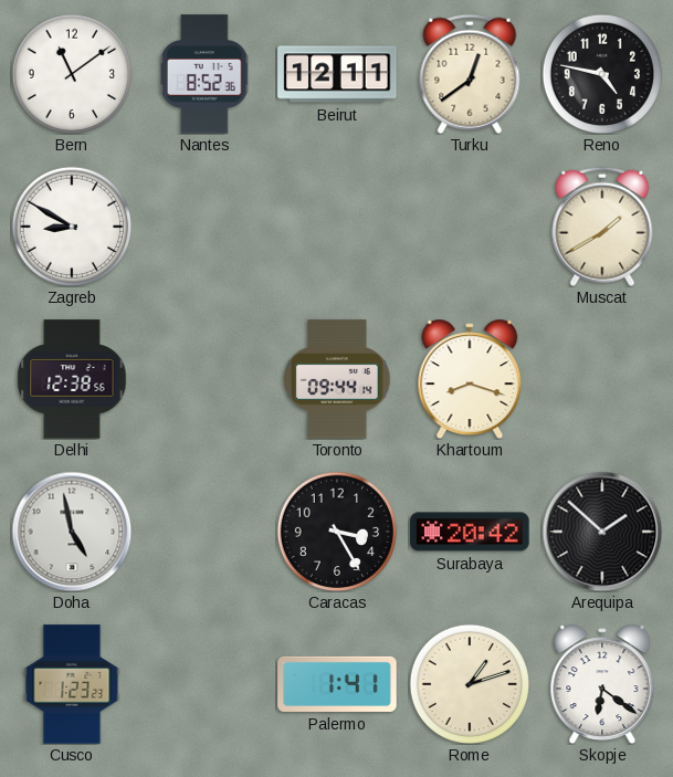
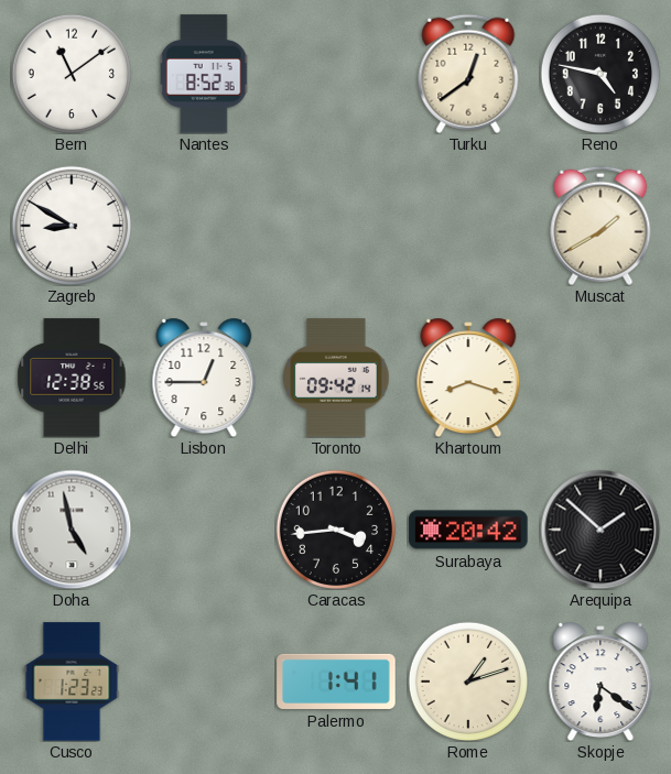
Beirut: 12:11 -> none (337, 74)
Lisbon: none -> 12:45 (204, 378)
Toronto: 09:44 -> 09:42 (336, 378)
Caracas: 3:25 -> 3:44 (335, 528)
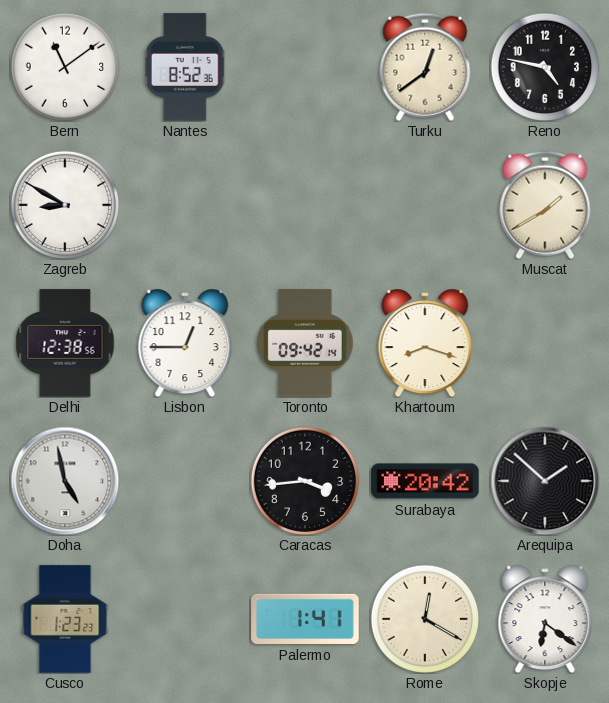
Rome: 1:12 -> 12:20 (424, 618)
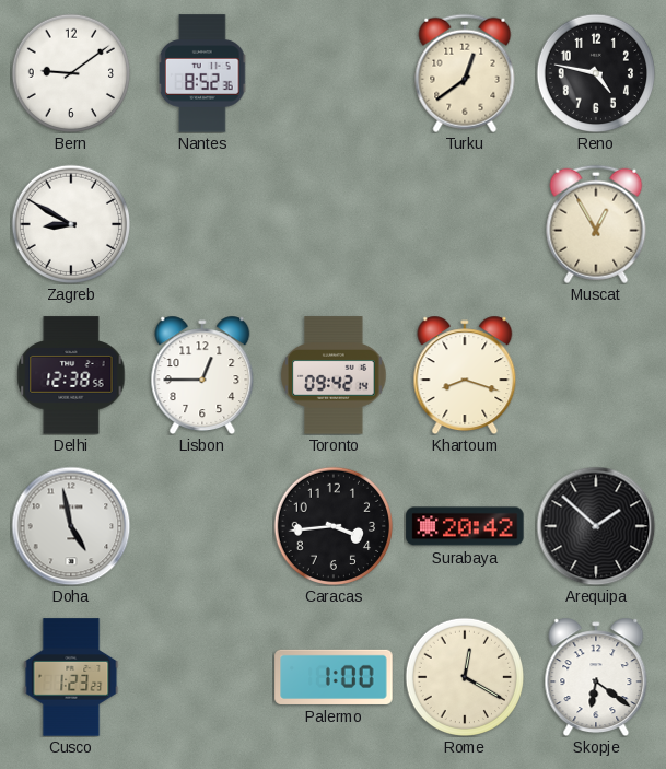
Bern: 11:09 -> 9:09 (70, 72)
Muscat: 1:40 -> 12:55 (596, 224)
Palermo: 1:41 -> 1:00 (334, 677)
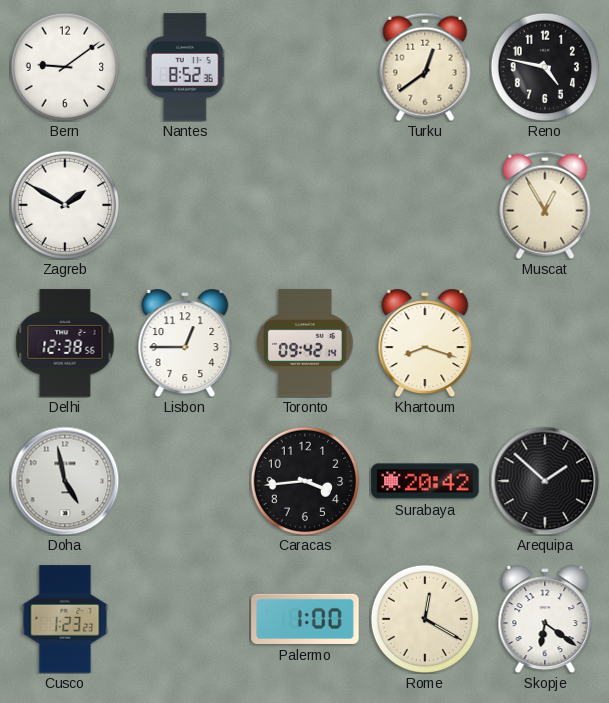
Zagreb: 8:50 -> 1:50 (64, 204)
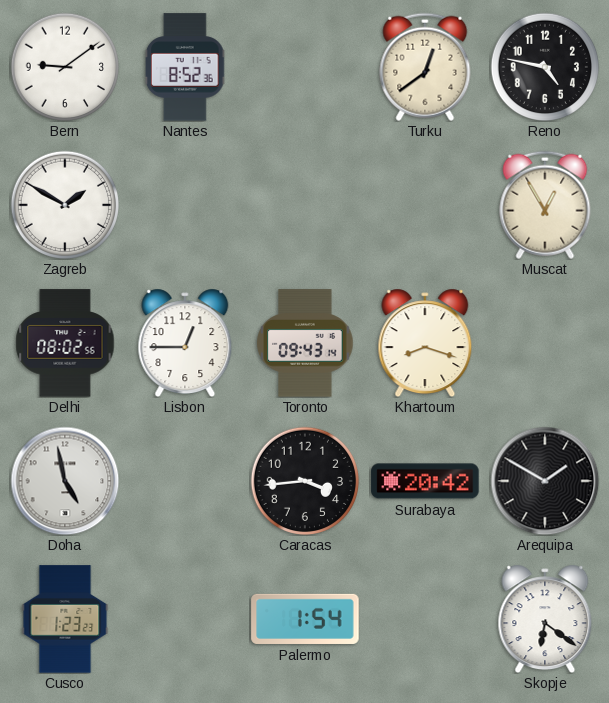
Delhi: 12:38 -> 08:02 (65, 343)
Toronto: 09:42 -> 09:43 (305, 343)
Arequipa: 1:52 -> 1:50 (545, 481)
Palermo: 1:00 -> 1:54 (305, 619)
Rome: 12:20 -> none (424, 618)
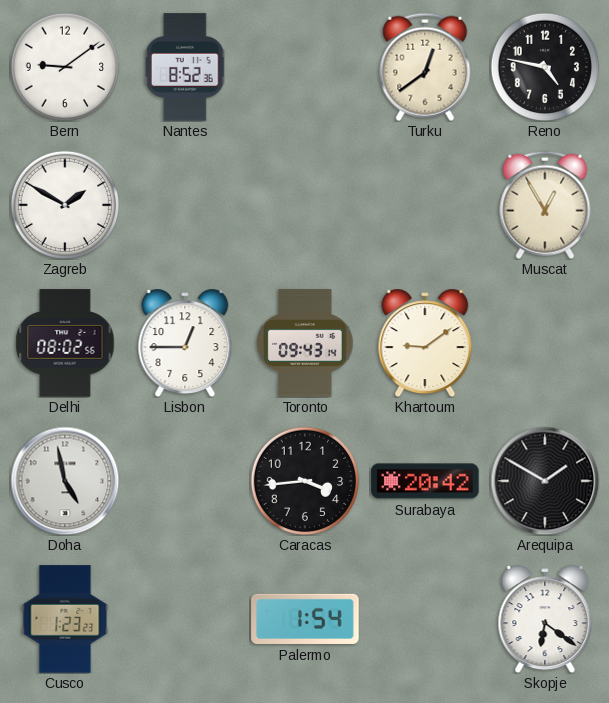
Khartoum: 8:18 -> 9:09 (425, 343)
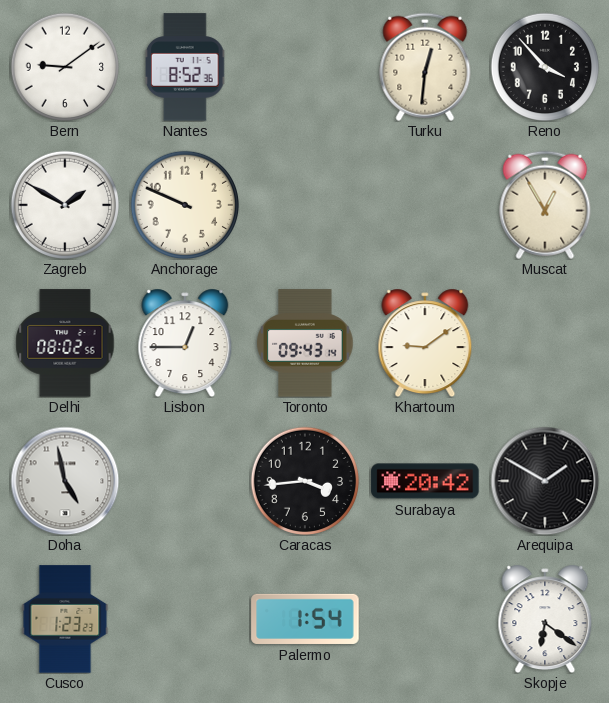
Turku: 12:39 -> 12:31 (425, 67)
Reno: 4:47 -> 3:53 (544, 66)
Anchorage: none -> 9:49 (184, 204)
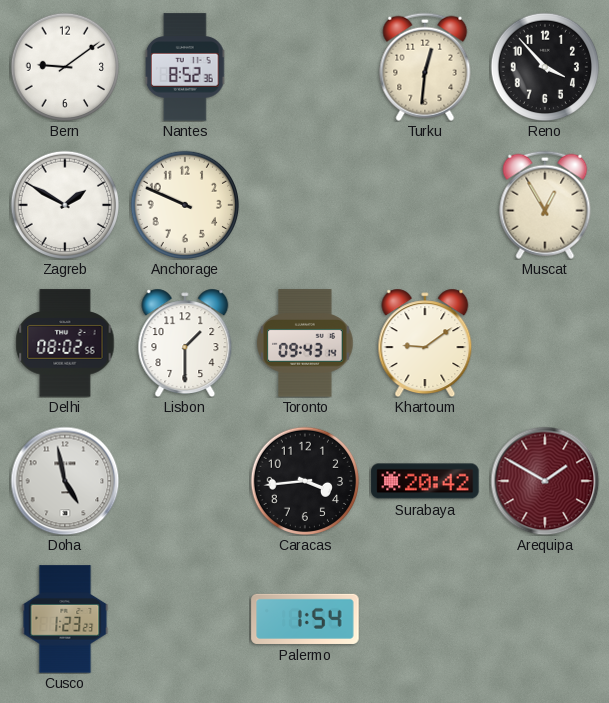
Lisbon: 12:45 -> 1:30 (185, 343)
Arequipa dial: black -> burgundy (545, 481)
Skopje: 6:21 -> none (545, 619)
